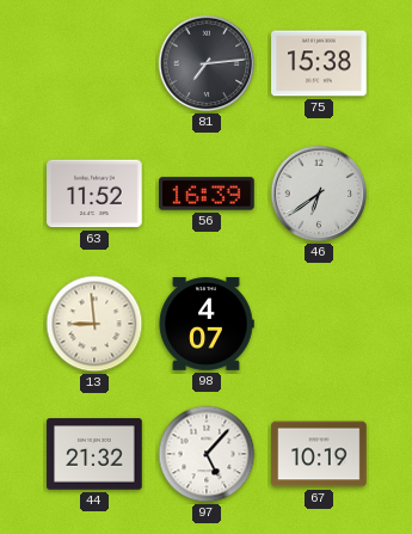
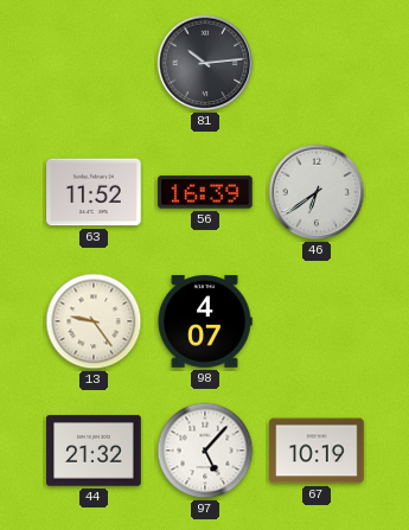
81: 7:14 -> 10:14 (205, 63)
75: 15:38 -> none (319, 63)
13: 8:59 -> 9:24 (94, 321)
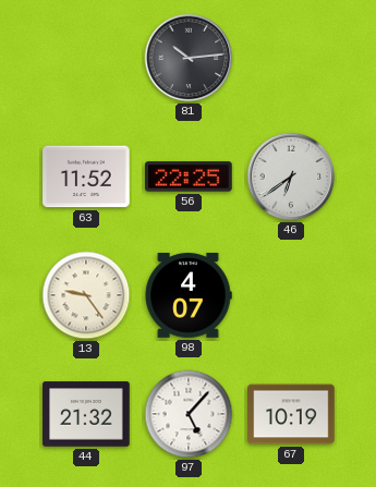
56: 16:39 -> 22:25 (190, 176)
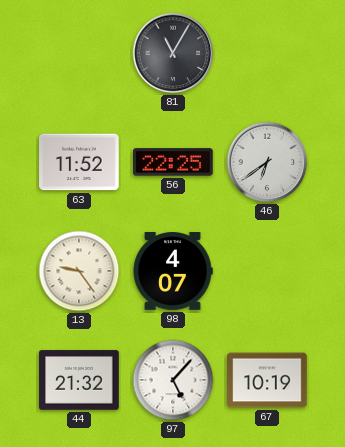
81: 10:14 -> 11:05 (173, 53)
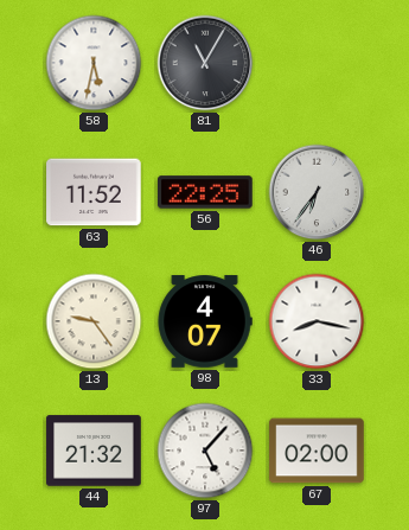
58: none -> 5:32 (94, 63)
46: 6:39 -> 6:36 (317, 192)
33: none -> 8:17 (317, 321)
67: 10:19 -> 02:00 (317, 451)
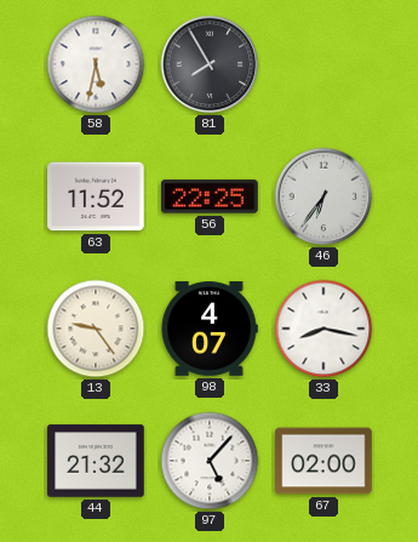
81: 11:05 -> 7:55 (210, 64)
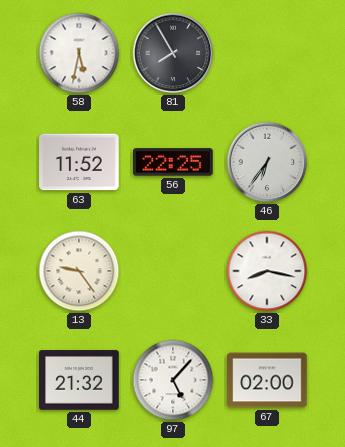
98: 4:07 -> none (210, 329)
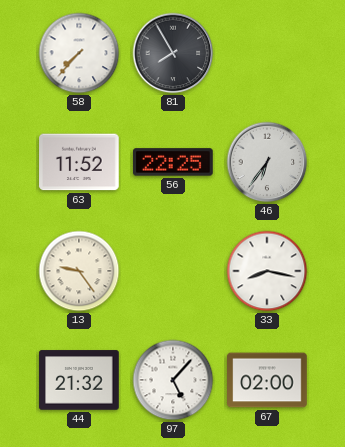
58: 5:32 -> 7:37 (79, 53)
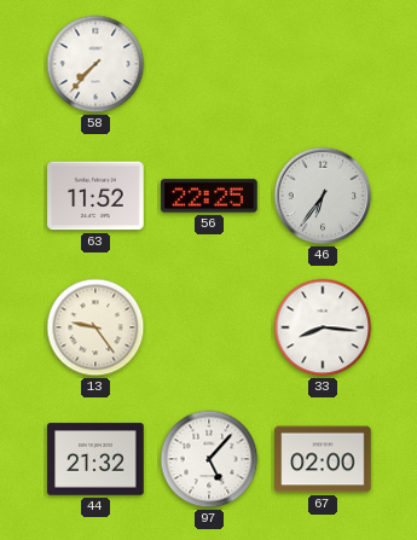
81: 7:55 -> none (173, 53)
33: 8:17 -> 8:16 (323, 327)
